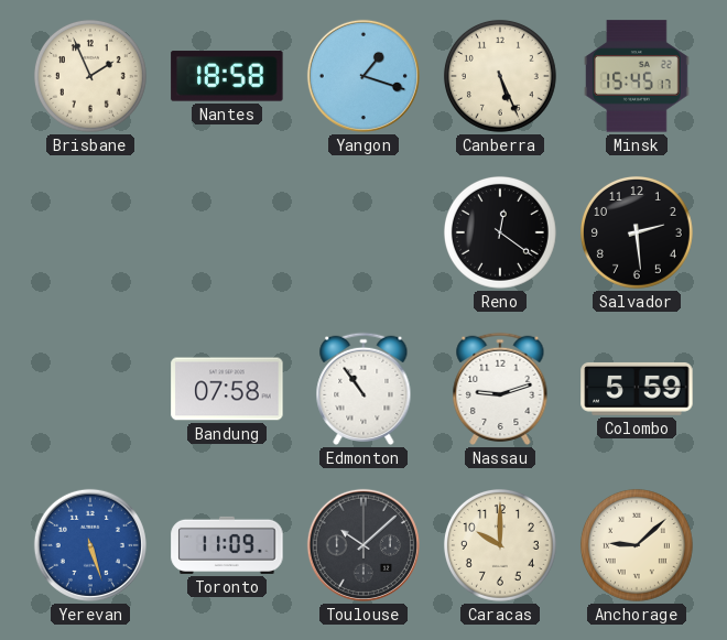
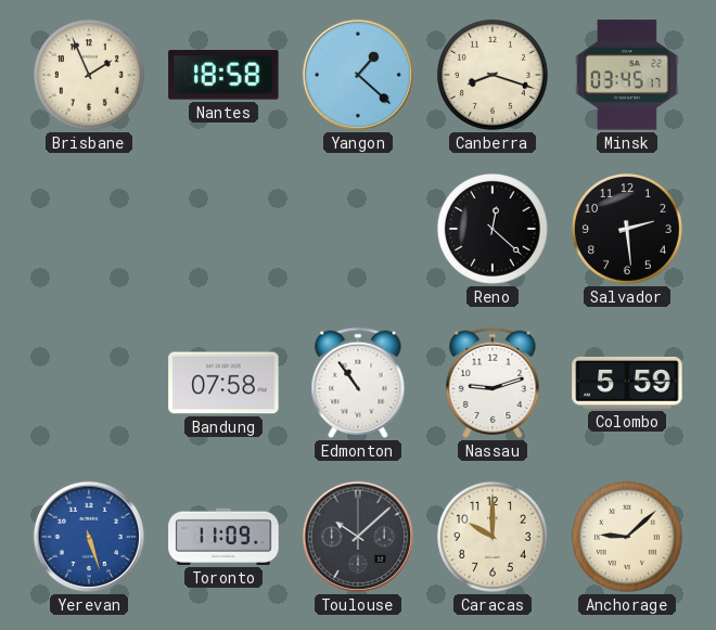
Yangon: 1:18 -> 1:22 (358, 75)
Canberra: 5:26 -> 8:18 (493, 75)
Minsk: 15:45 -> 03:45 (628, 75)
Reno: 12:21 -> 12:22 (493, 229)
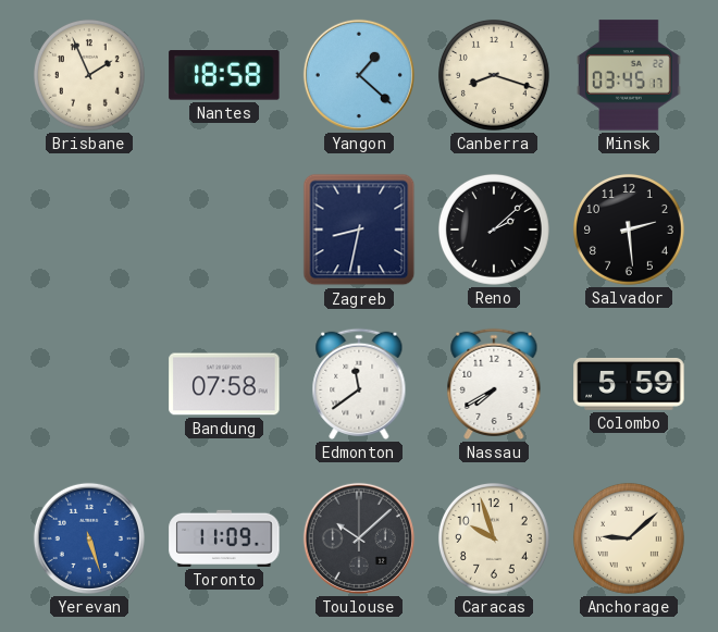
Zagreb: none -> 8:32 (359, 230)
Reno: 12:22 -> 2:08 (494, 230)
Edmonton: 10:54 -> 11:39 (359, 384)
Nassau: 9:12 -> 7:40 (494, 384)
Caracas: 10:00 -> 9:57 (494, 538)
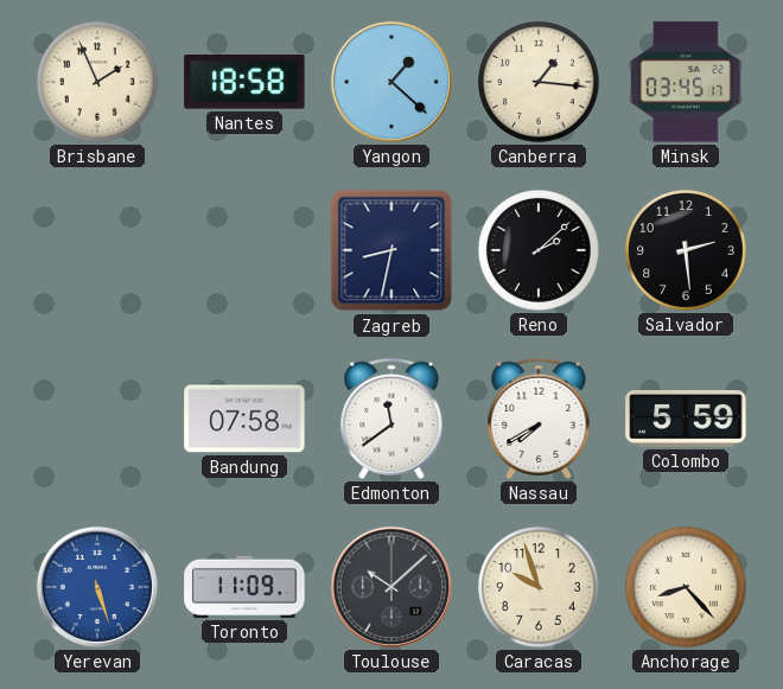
Canberra: 8:18 -> 1:16 (539, 82)
Anchorage: 9:08 -> 8:23 (686, 587)
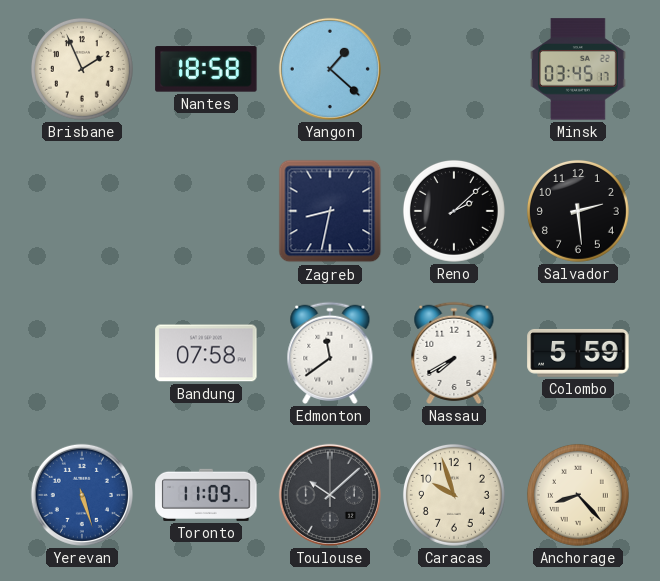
Canberra: 1:16 -> none (539, 82)
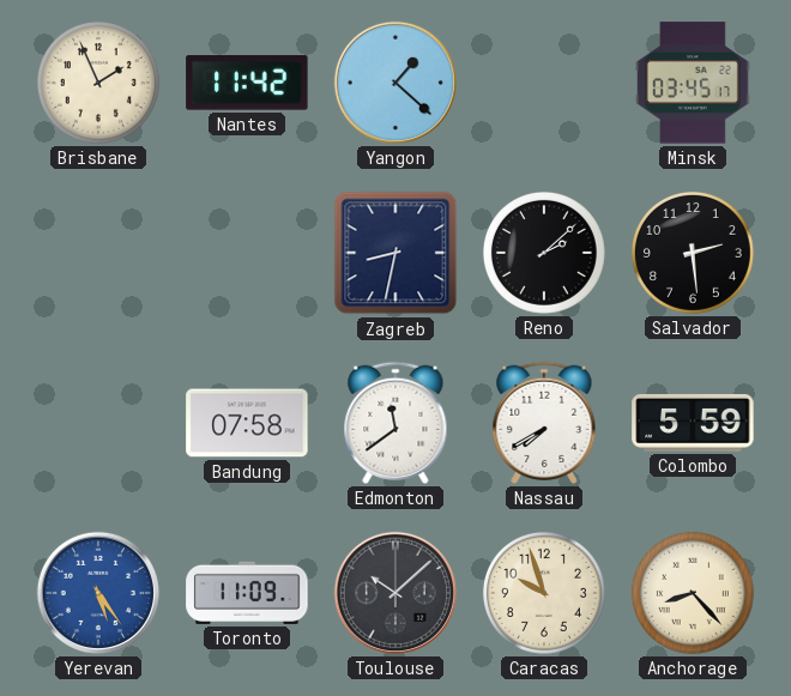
Nantes: 18:58 -> 11:42 (247, 83)
Yerevan: 5:27 -> 5:24 (98, 593)
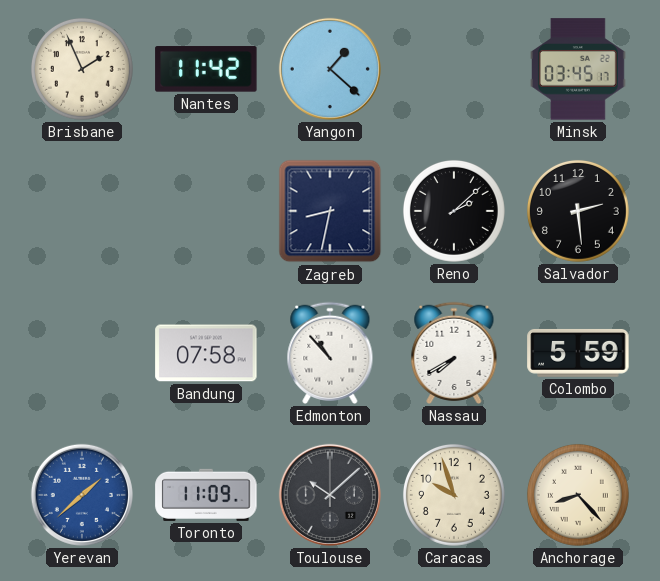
Edmonton: 11:39 -> 10:53 (330, 353)
Yerevan: 5:24 -> 1:38 (82, 495)
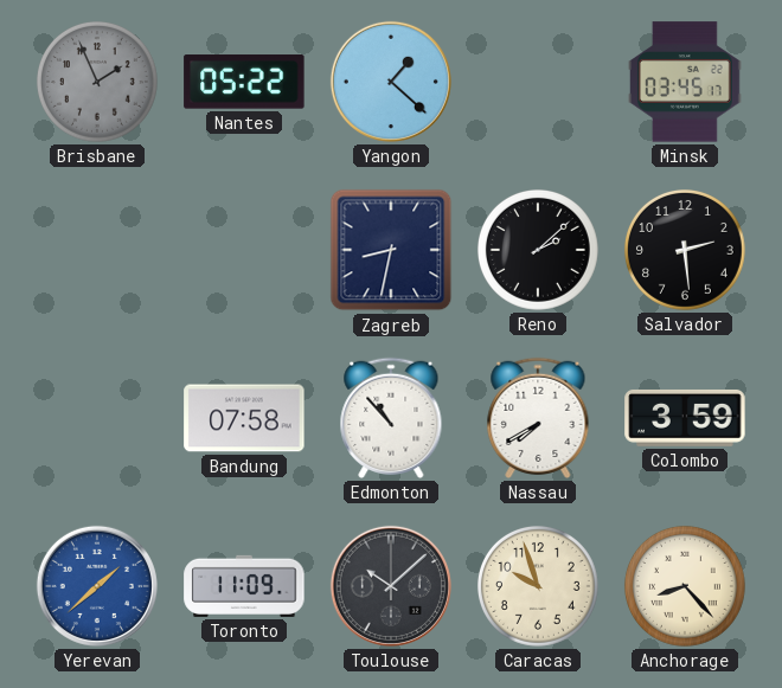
Brisbane dial: cream -> grey (97, 82)
Nantes: 11:42 -> 05:22 (244, 82)
Colombo: 5:59 -> 3:59 (685, 418)
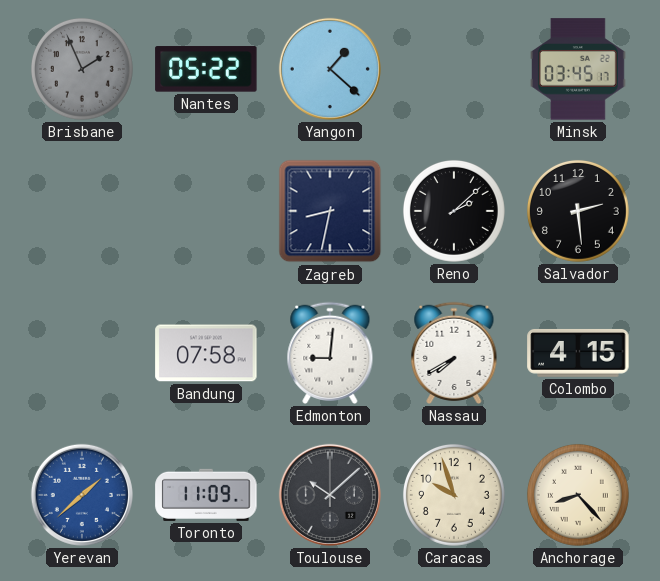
Edmonton: 10:53 -> 9:01 (330, 353)
Colombo: 3:59 -> 4:15 (578, 353)
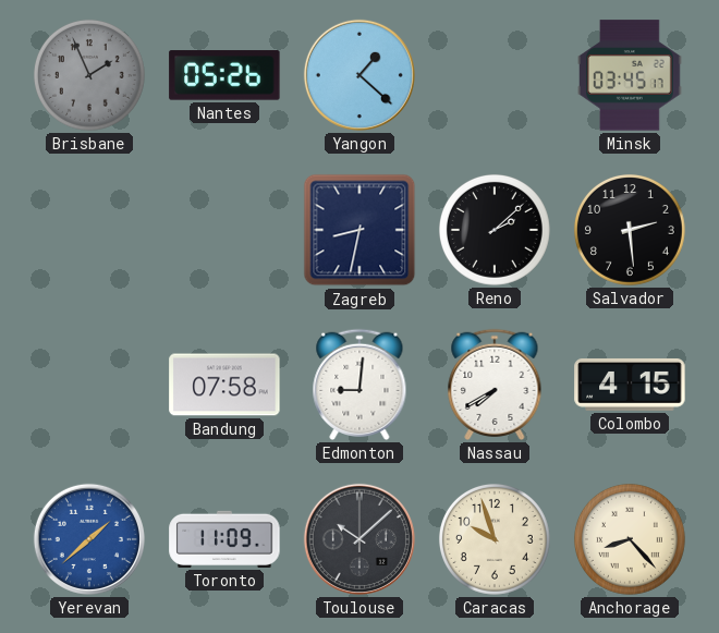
Nantes: 05:22 -> 05:26 (224, 75)
